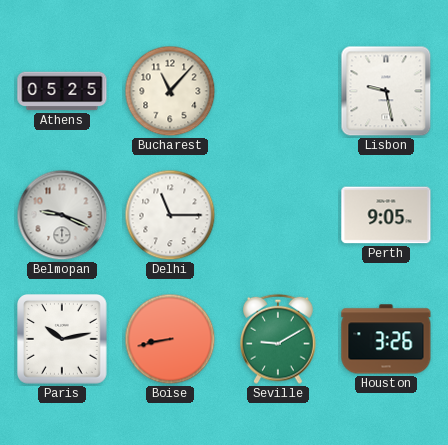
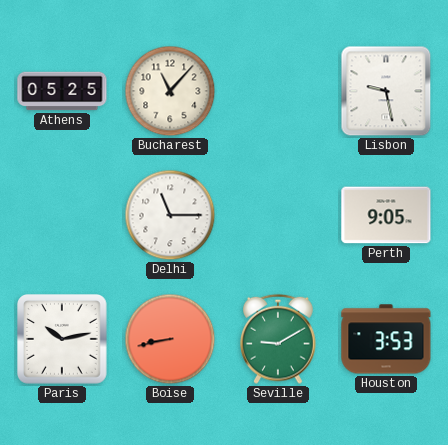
Belmopan: 9:19 -> none (62, 215)
Houston: 3:26 -> 3:53 (386, 339)
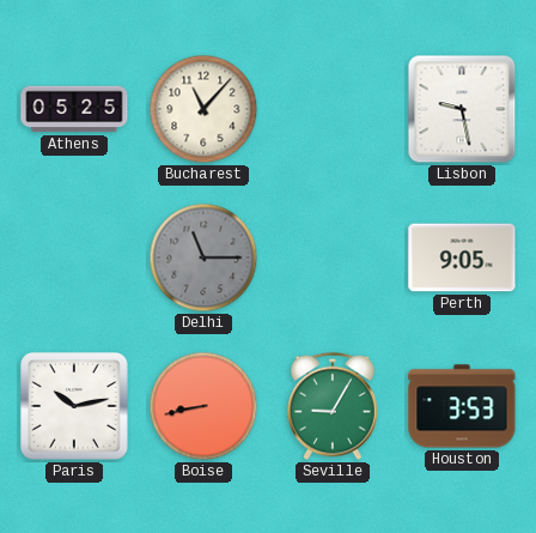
Delhi dial: white -> grey (203, 258)
Seville: 9:10 -> 9:05 (333, 406)
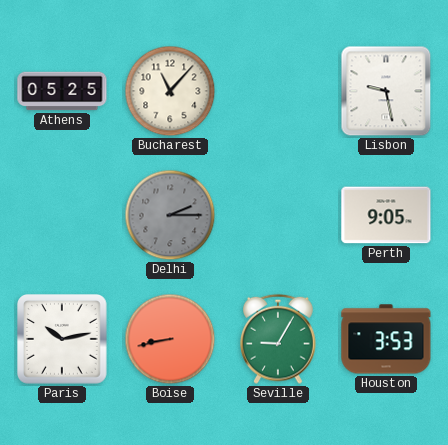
Delhi: 11:15 -> 2:15 (170, 215)
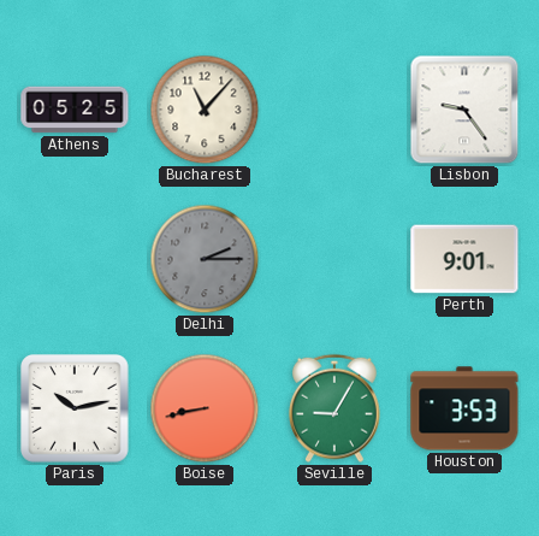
Lisbon: 9:28 -> 9:24 (464, 110)
Perth: 9:05 -> 9:01 (464, 259)
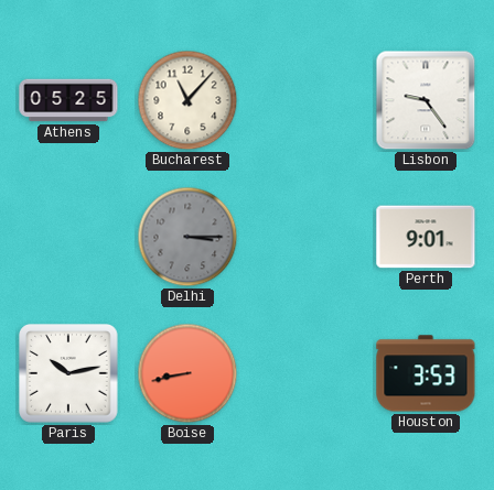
Delhi: 2:15 -> 3:15 (187, 237)
Seville: 9:05 -> none (334, 408)
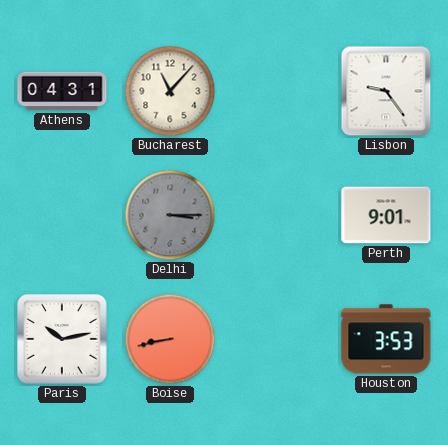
Athens: 05:25 -> 04:31 (62, 91)
